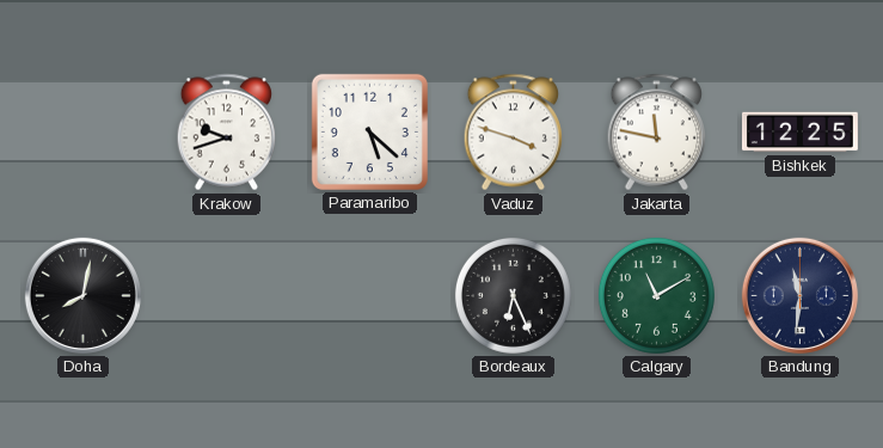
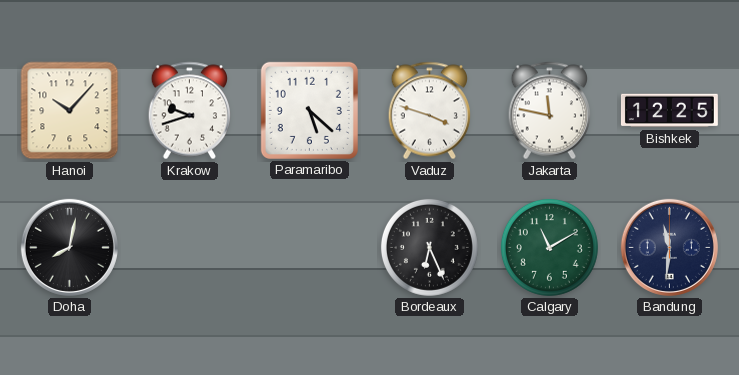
Hanoi: none -> 10:07 (70, 111)
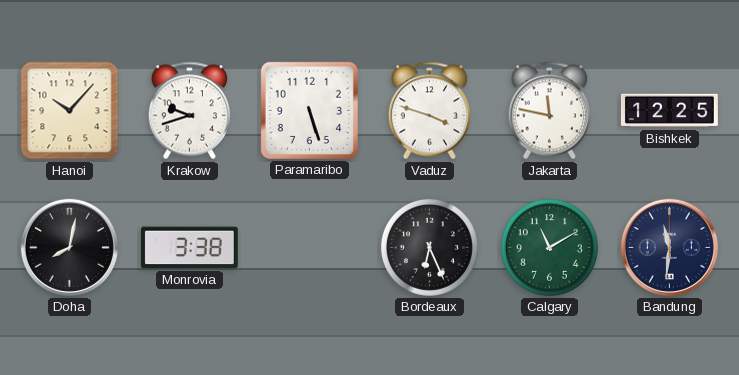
Paramaribo: 5:22 -> 5:27 (309, 110)
Monrovia: none -> 3:38 (189, 248)
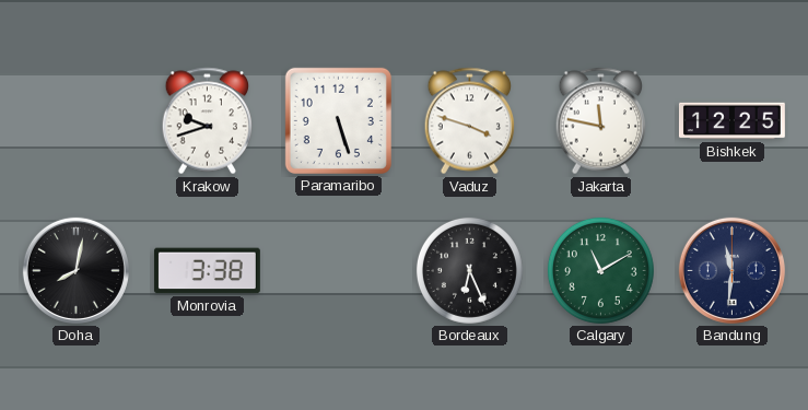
Hanoi: 10:07 -> none (70, 111)
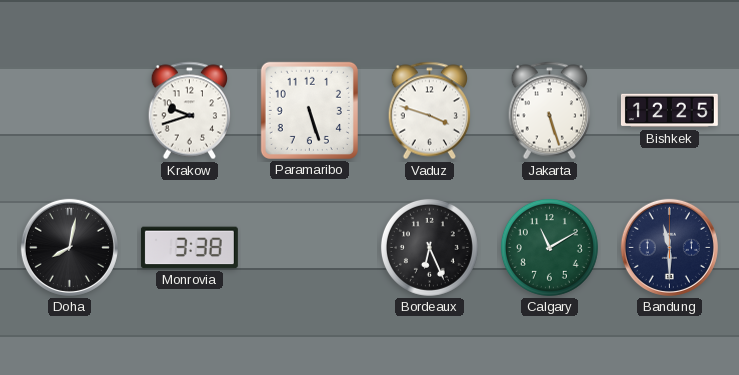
Jakarta: 11:47 -> 5:27 (549, 111)
Bandung: 11:31 -> 11:30 (669, 247)
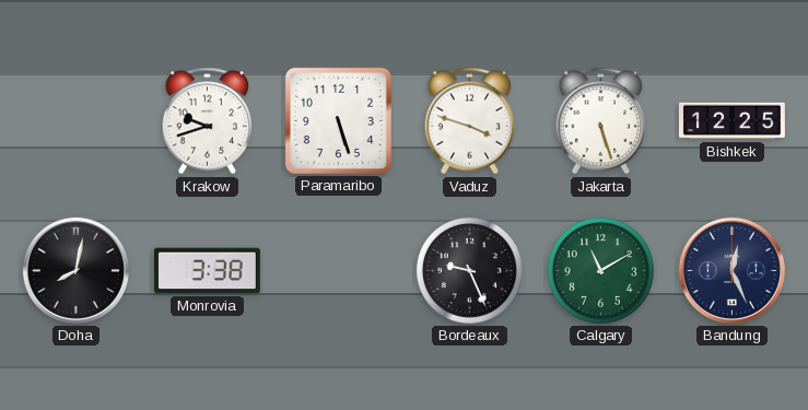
Bordeaux: 6:26 -> 9:26 (469, 270)
Bandung: 11:30 -> 12:26 (731, 270)
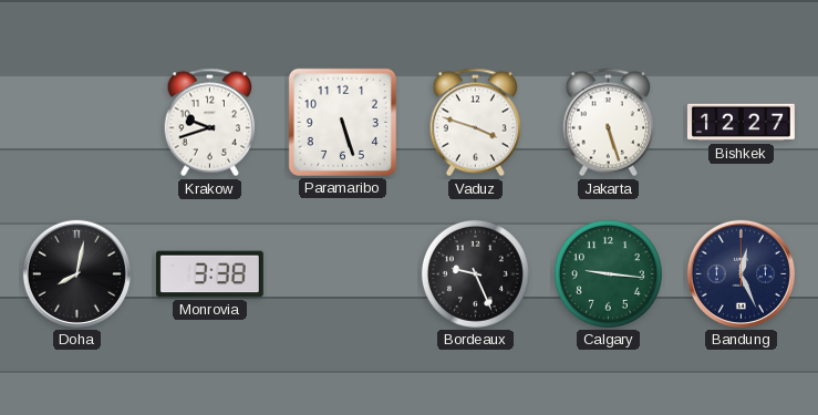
Bishkek: 12:25 -> 12:27 (741, 123)
Calgary: 11:10 -> 9:16 (608, 273)
